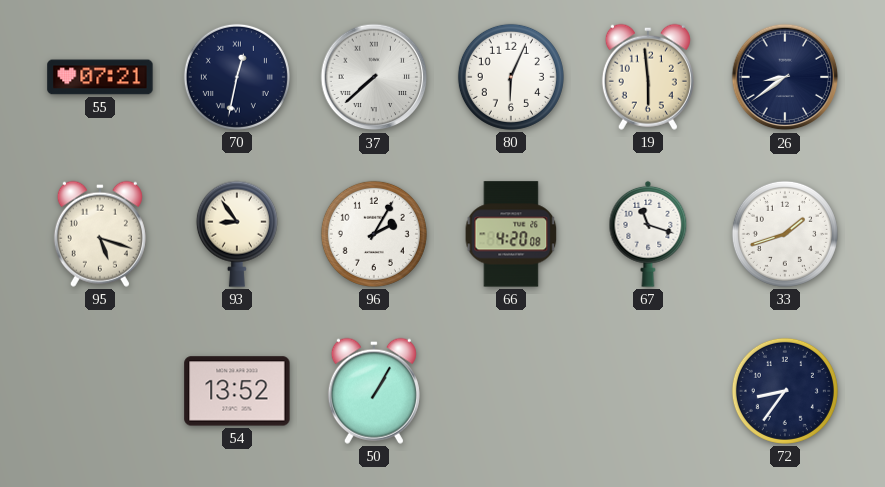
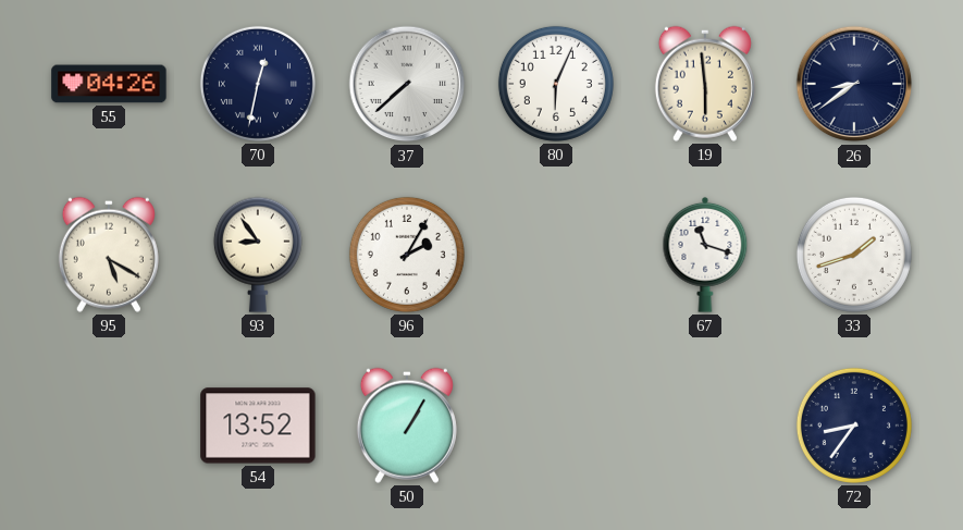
55: 07:21 -> 04:26 (109, 84)
95: 5:18 -> 5:20 (109, 255)
66: 4:20 -> none (511, 234)
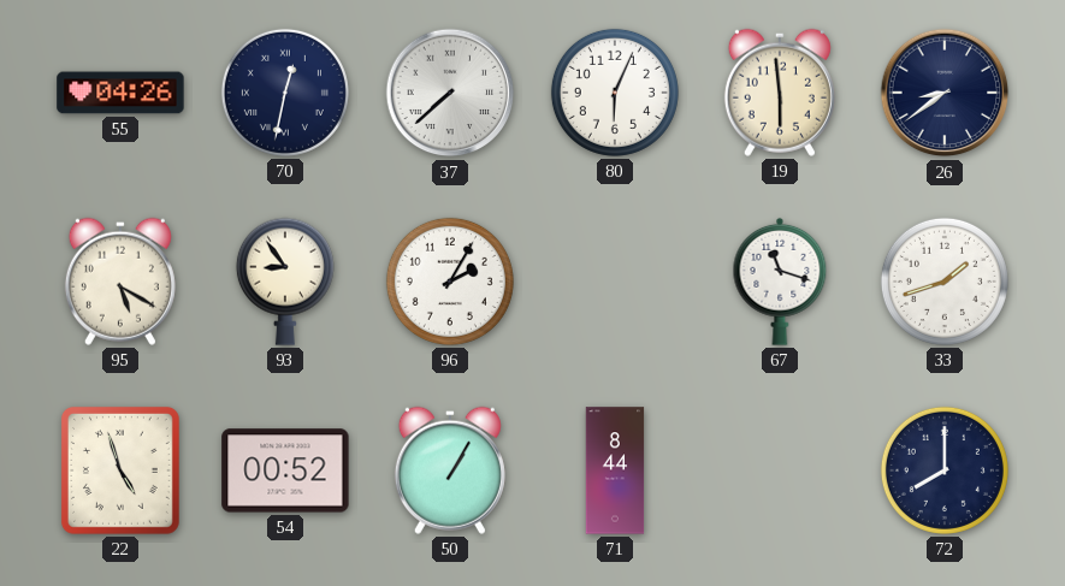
22: none -> 4:57 (120, 470)
54: 13:52 -> 00:52 (285, 470)
71: none -> 8:44 (615, 470)
72: 8:36 -> 8:00 (945, 470)
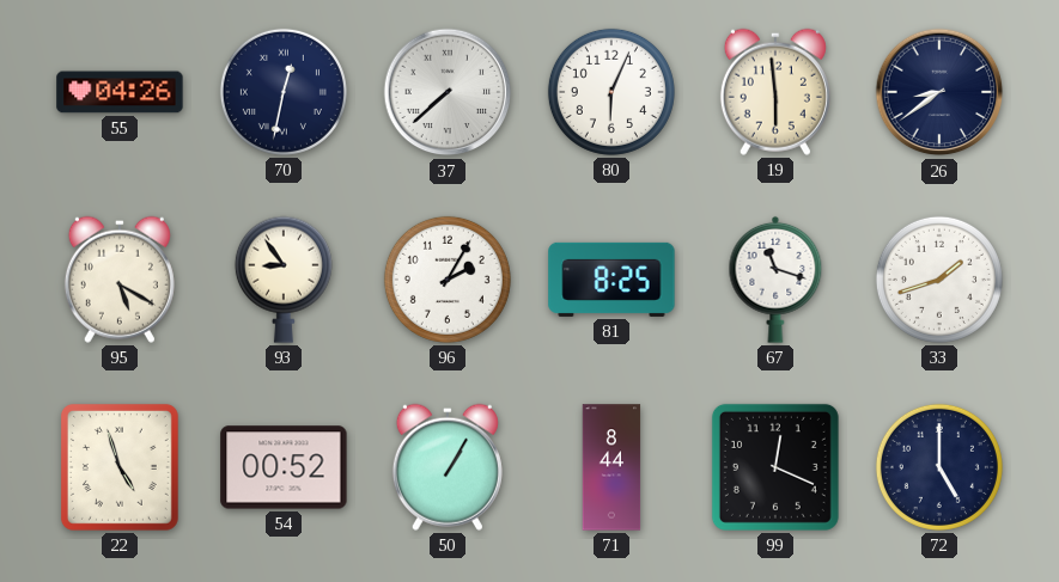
81: none -> 8:25 (611, 280)
99: none -> 12:19 (775, 467)
72: 8:00 -> 5:00 (939, 467)
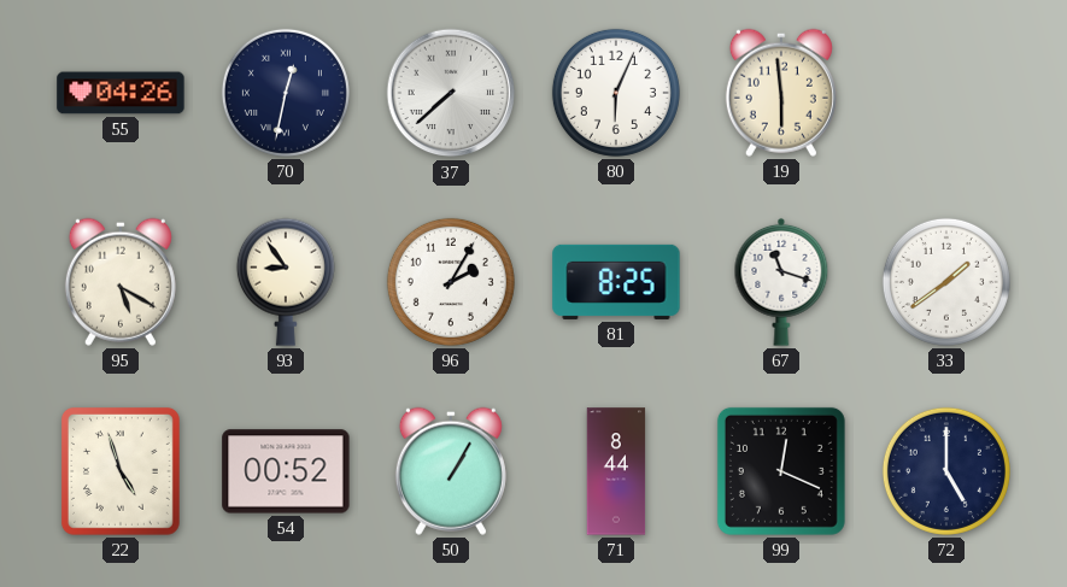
26: 8:39 -> none (939, 92)
33: 1:42 -> 1:39 (946, 282)
